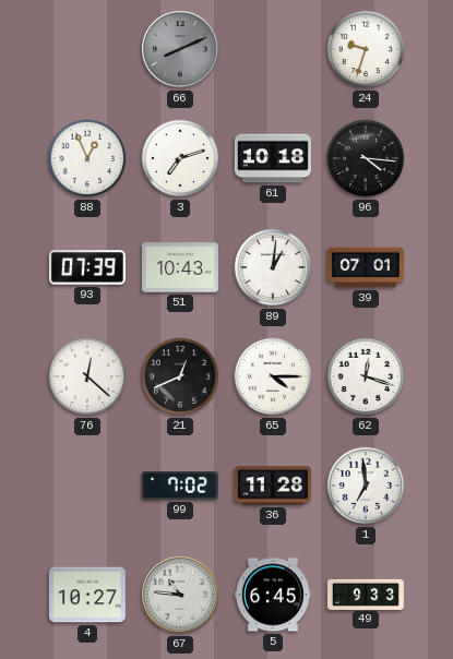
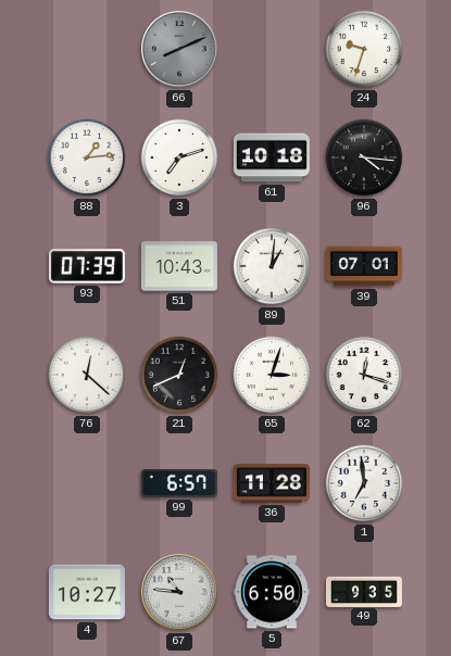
88: 12:56 -> 1:14 (87, 157)
65: 4:15 -> 3:03 (272, 375)
99: 7:02 -> 6:57 (179, 483)
5: 6:45 -> 6:50 (272, 592)
49: 9:33 -> 9:35 (364, 591)
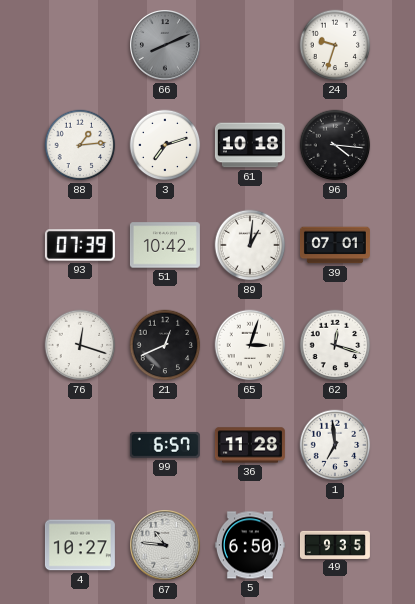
51: 10:43 -> 10:42 (165, 245)
76: 12:22 -> 12:18 (80, 345)
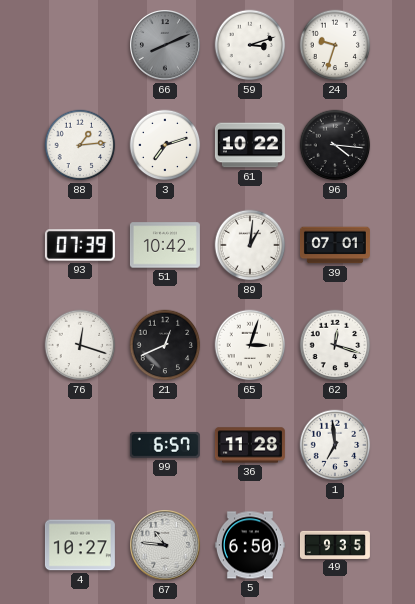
59: none -> 3:12 (250, 45)
61: 10:18 -> 10:22 (250, 145)
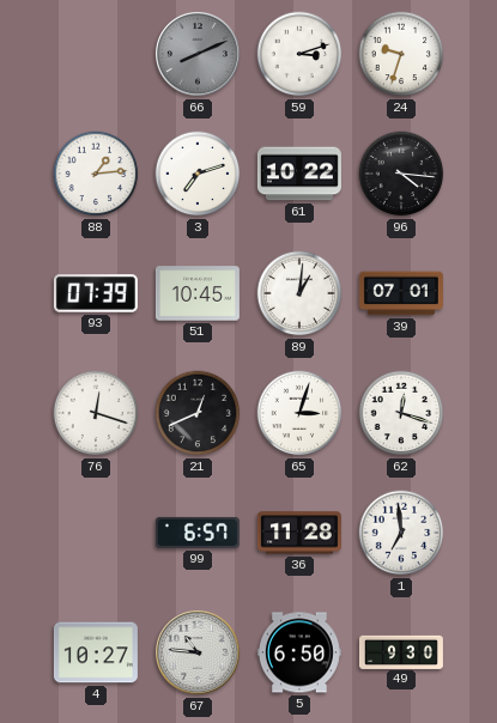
51: 10:42 -> 10:45 (198, 293)
49: 9:35 -> 9:30 (401, 651)
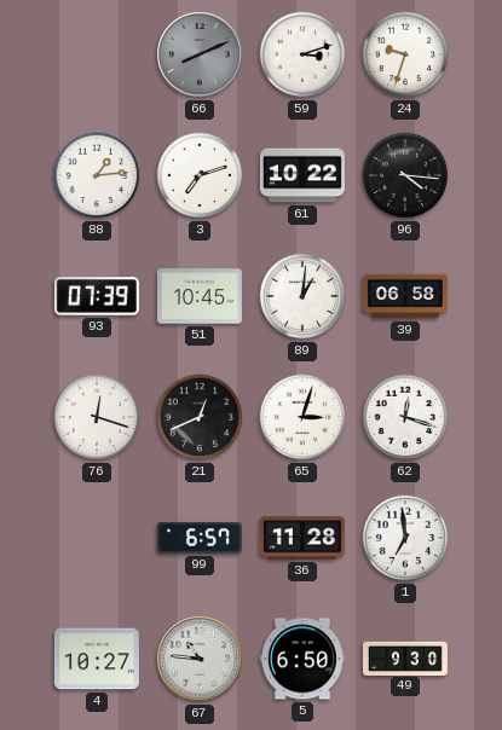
39: 07:01 -> 06:58 (405, 296)
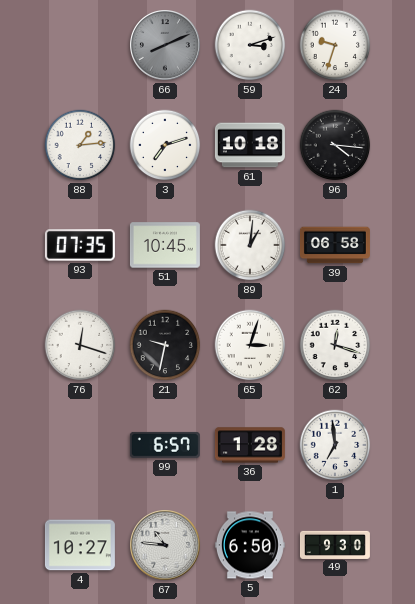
61: 10:22 -> 10:18 (250, 145)
93: 07:39 -> 07:35 (80, 245)
21: 12:41 -> 9:32 (165, 345)
36: 11:28 -> 1:28 (250, 445)
